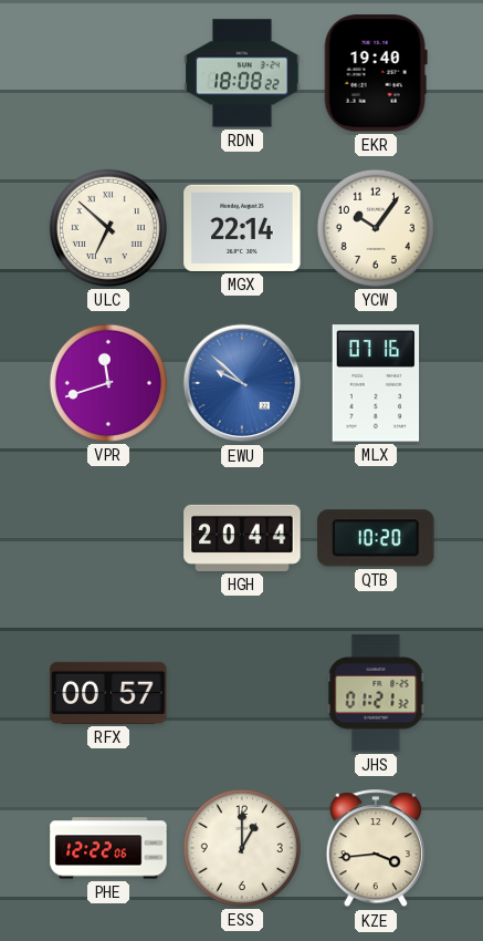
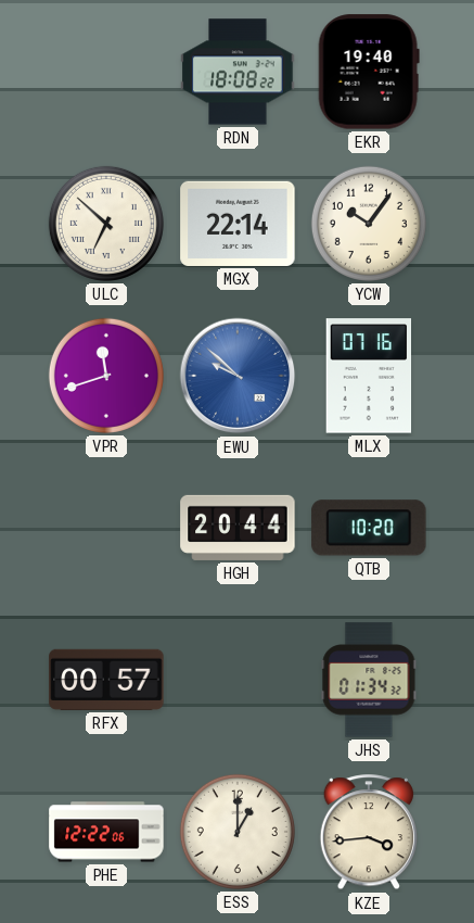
JHS: 01:21 -> 01:34 (369, 680)
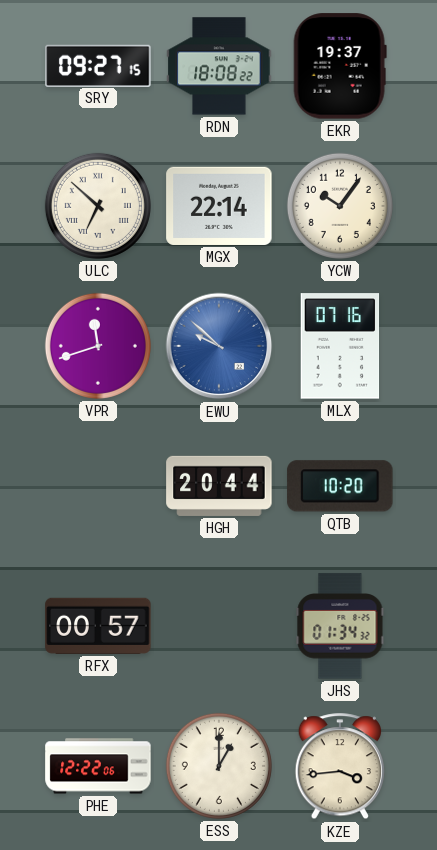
SRY: none -> 09:27 (98, 65)
EKR: 19:40 -> 19:37 (340, 66)
